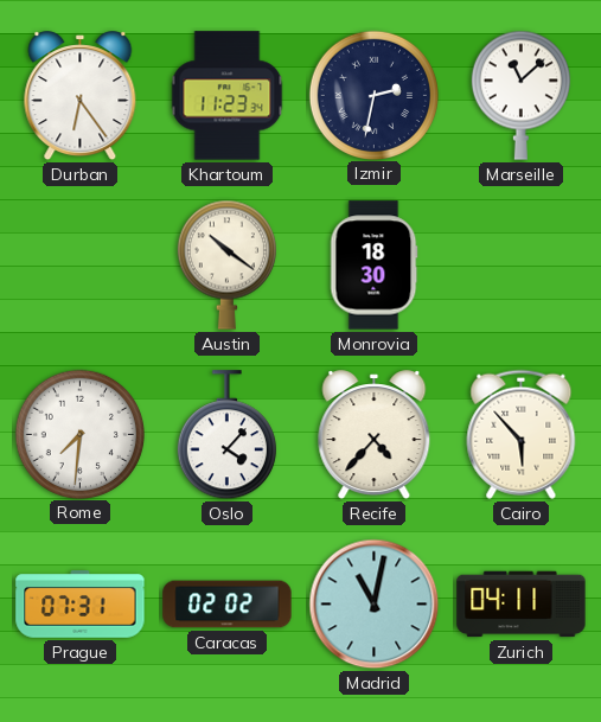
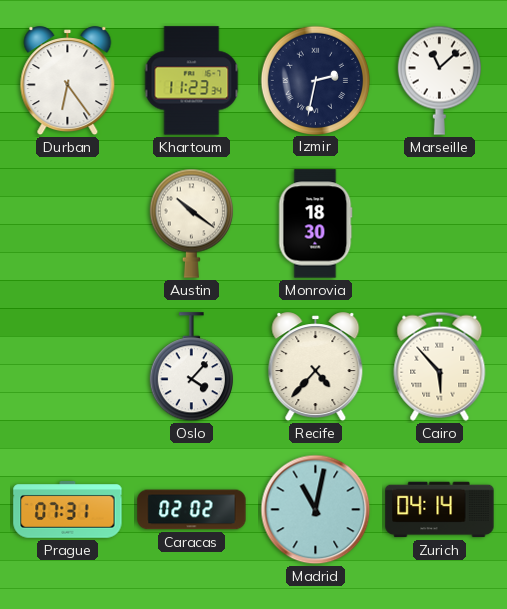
Rome: 7:31 -> none (79, 434)
Zurich: 04:11 -> 04:14 (440, 510)
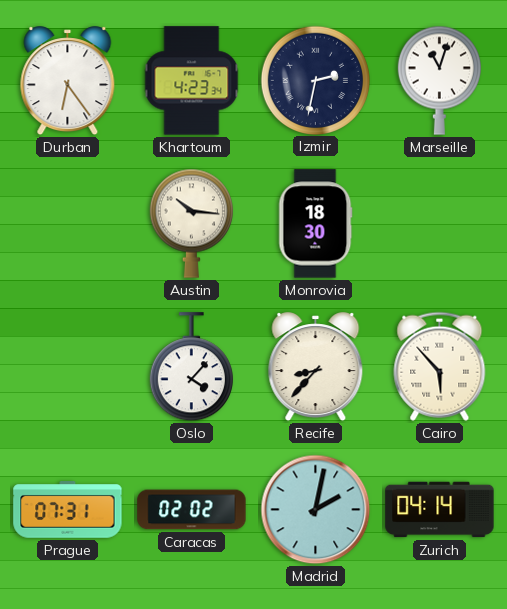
Khartoum: 11:23 -> 4:23 (192, 81)
Marseille: 11:08 -> 11:03 (439, 80)
Austin: 10:21 -> 10:16 (191, 223)
Recife: 4:37 -> 8:37 (316, 367)
Madrid: 11:02 -> 2:02 (316, 510)
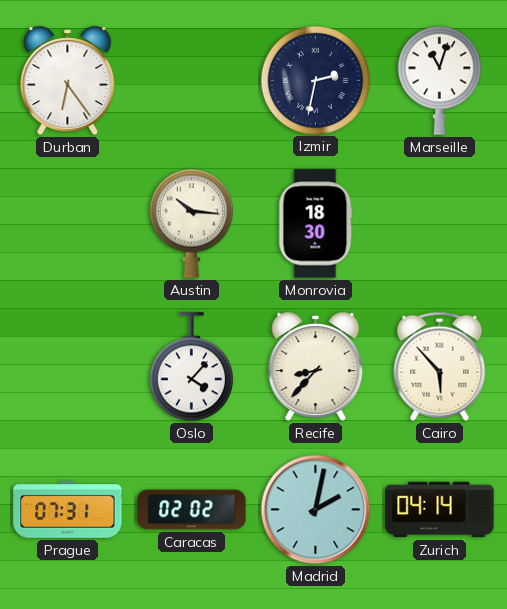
Khartoum: 4:23 -> none (192, 81)
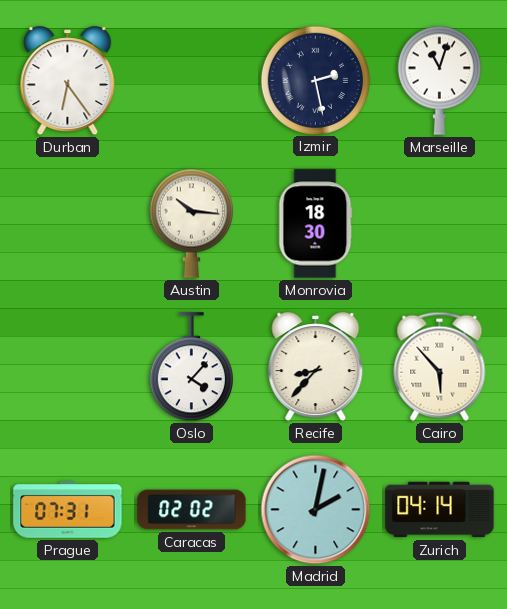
Izmir: 2:32 -> 2:28 (315, 80)
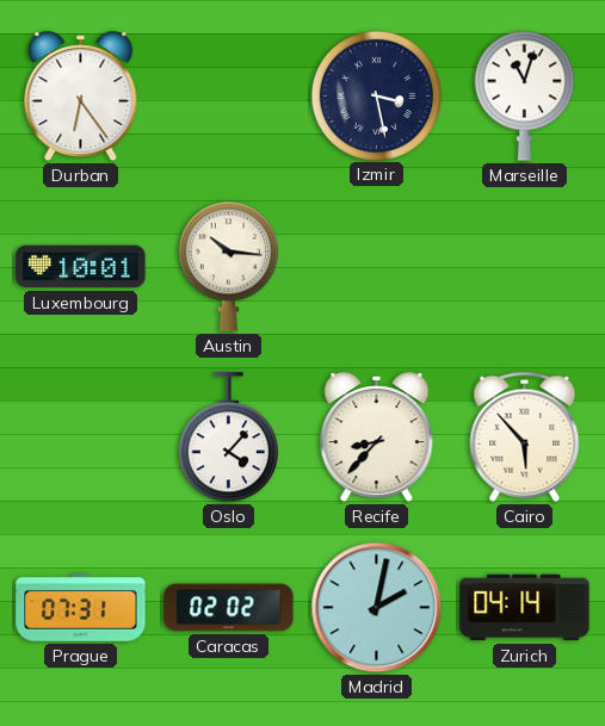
Izmir: 2:28 -> 3:28 (376, 95)
Luxembourg: none -> 10:01 (81, 267)
Monrovia: 18:30 -> none (316, 224)
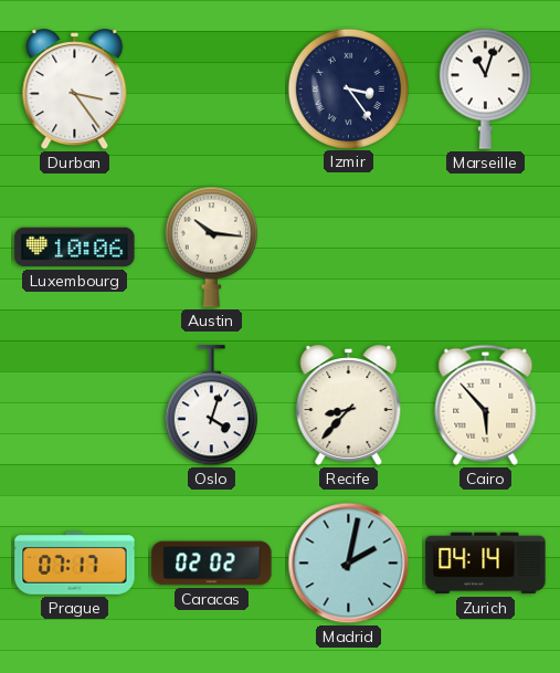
Durban: 6:24 -> 3:24 (75, 90)
Izmir: 3:28 -> 3:24 (348, 88)
Luxembourg: 10:01 -> 10:06 (75, 248)
Oslo: 4:07 -> 4:03 (211, 406)
Prague: 07:31 -> 07:17 (75, 564)
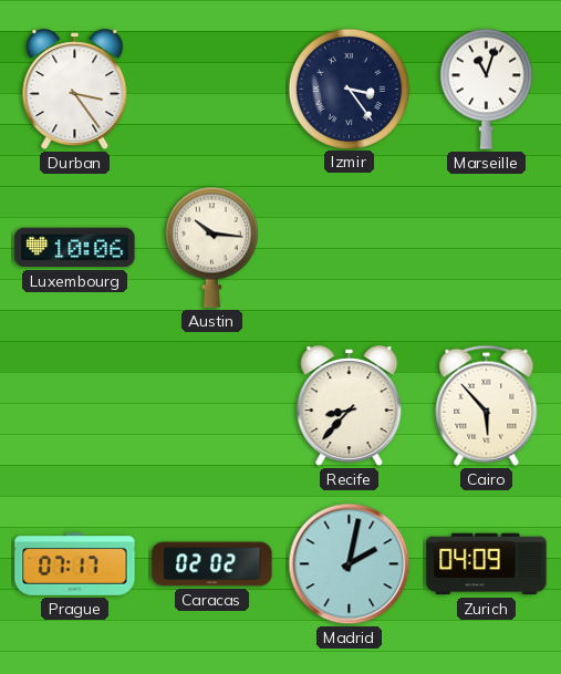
Oslo: 4:03 -> none (211, 406)
Zurich: 04:14 -> 04:09 (487, 564)
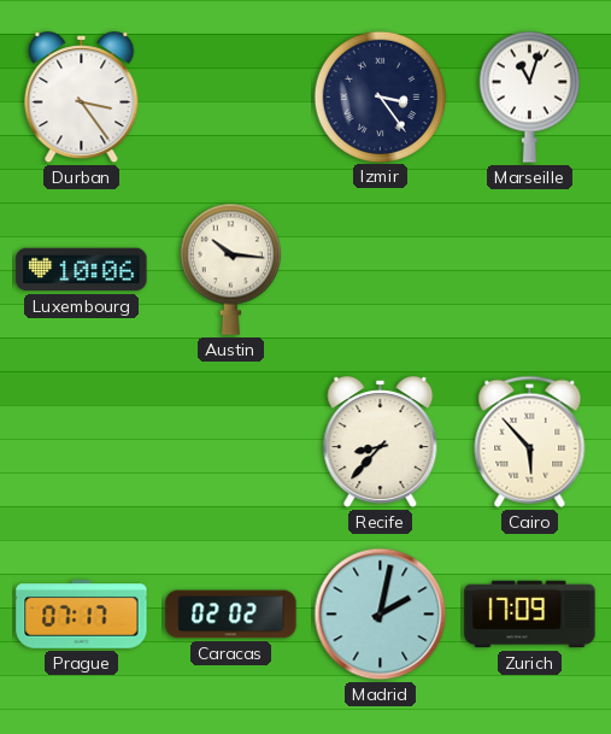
Zurich: 04:09 -> 17:09 (530, 615)
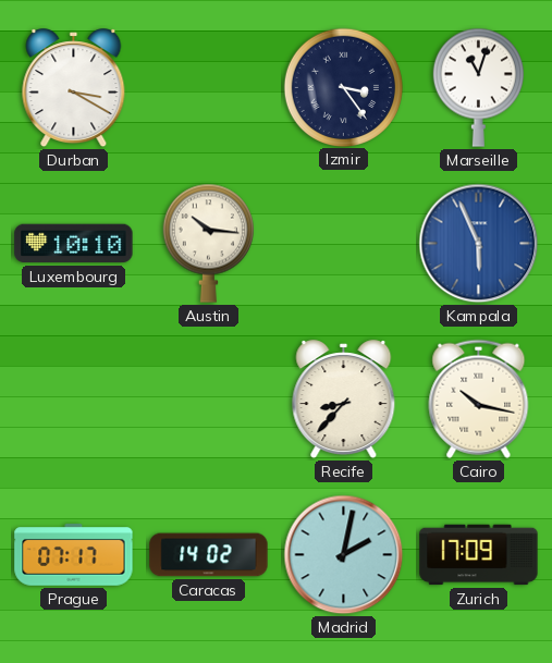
Durban: 3:24 -> 3:20 (74, 88)
Luxembourg: 10:06 -> 10:10 (74, 244)
Kampala: none -> 5:56 (479, 244)
Cairo: 5:53 -> 10:17 (479, 398)
Caracas: 02:02 -> 14:02 (209, 555)
